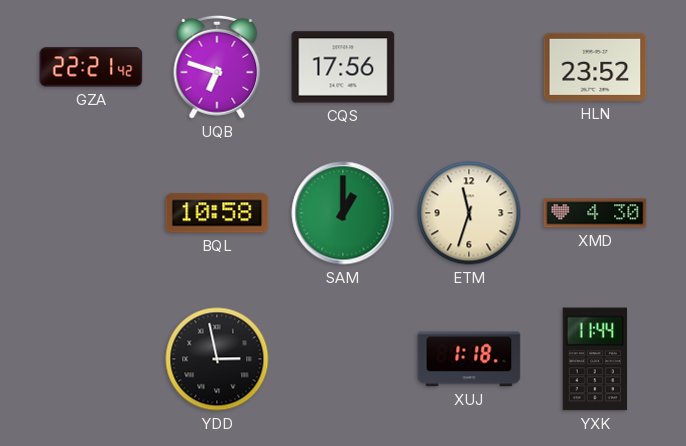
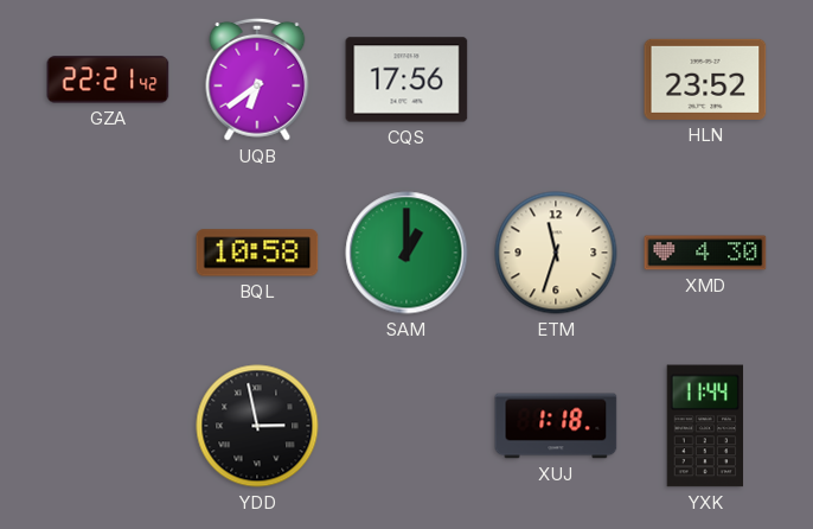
UQB: 6:48 -> 6:39 (257, 79)
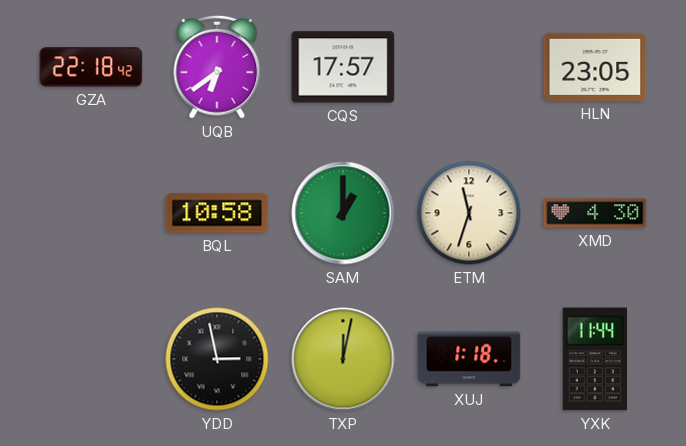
GZA: 22:21 -> 22:18 (91, 67)
CQS: 17:56 -> 17:57 (343, 67)
HLN: 23:52 -> 23:05 (595, 67)
TXP: none -> 12:02 (343, 359)
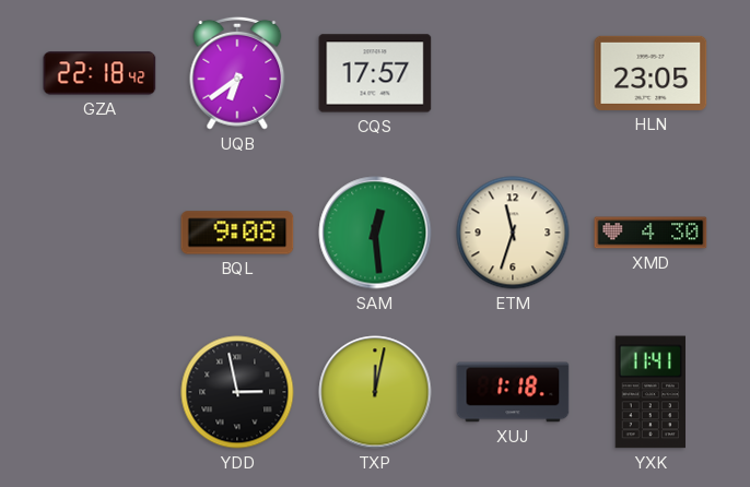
BQL: 10:58 -> 9:08 (237, 233)
SAM: 1:00 -> 12:29 (375, 233)
YXK: 11:44 -> 11:41 (649, 392)
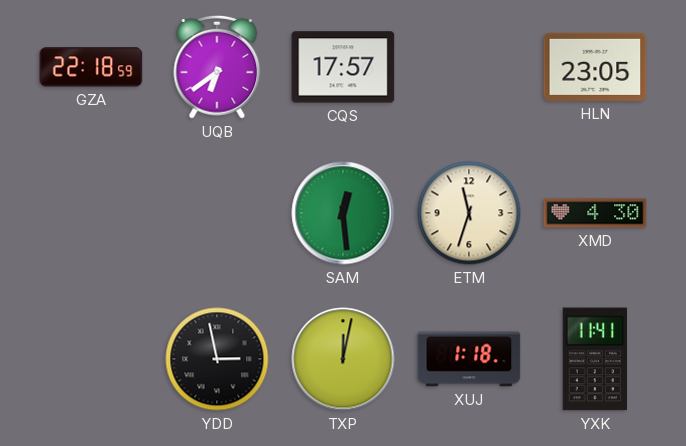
GZA: 22:18:42 -> 22:18:59 (91, 67)
BQL: 9:08 -> none (237, 233)
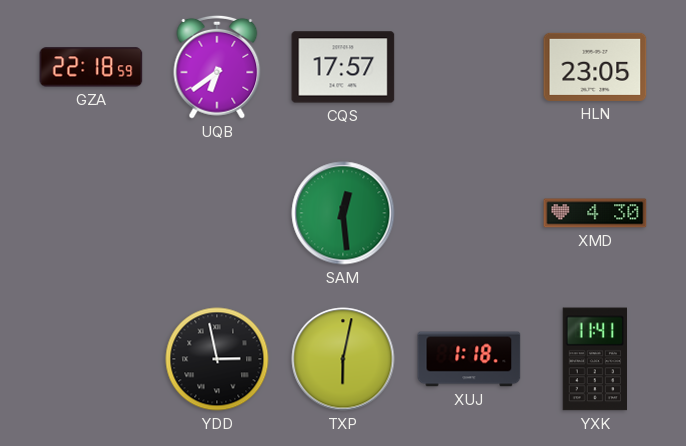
ETM: 11:33 -> none (469, 213)
TXP: 12:02 -> 6:02 (343, 359)
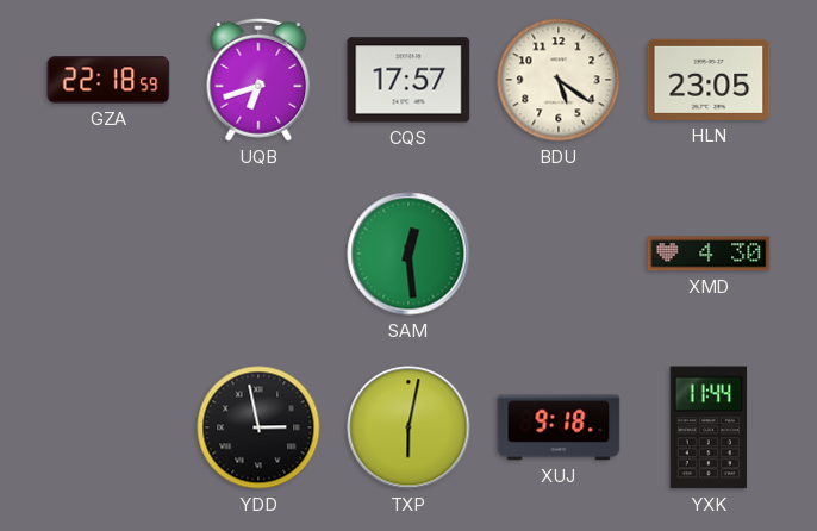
UQB: 6:39 -> 6:42 (258, 80)
BDU: none -> 5:21 (559, 80)
XUJ: 1:18 -> 9:18 (559, 427)
YXK: 11:41 -> 11:44 (707, 427)
